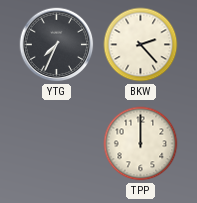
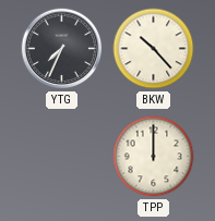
BKW: 2:23 -> 10:23 (154, 49)
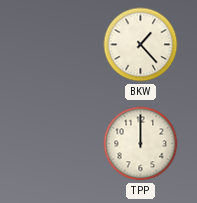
YTG: 7:34 -> none (62, 49)
BKW: 10:23 -> 1:23 (141, 45)
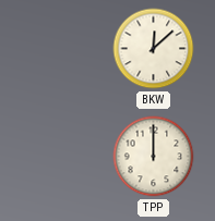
BKW: 1:23 -> 12:08 (154, 49)
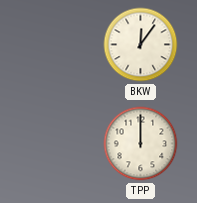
BKW: 12:08 -> 12:06 (141, 45)
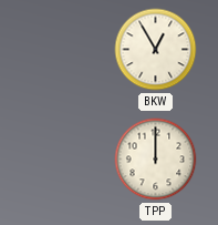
BKW: 12:06 -> 12:55 (156, 50)
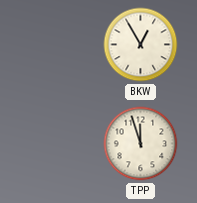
TPP: 12:00 -> 11:57 (141, 144)
